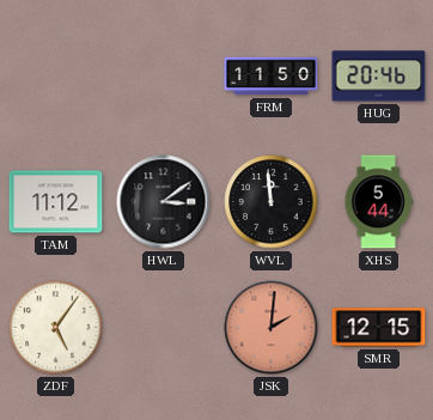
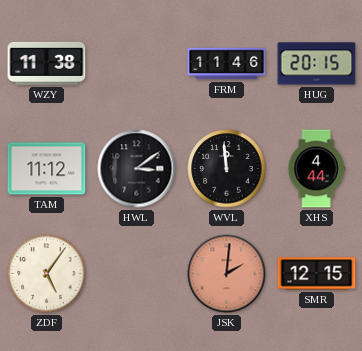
WZY: none -> 11:38 (47, 63)
FRM: 11:50 -> 11:46 (227, 64)
HUG: 20:46 -> 20:15 (317, 64)
XHS: 5:44 -> 4:44 (316, 169)
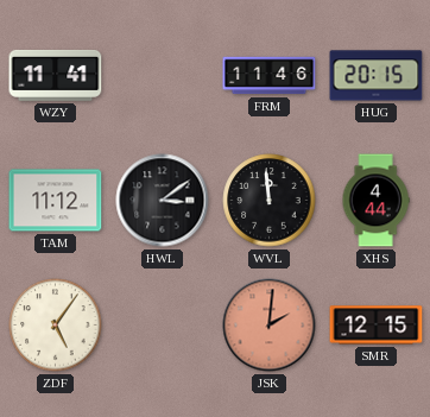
WZY: 11:38 -> 11:41 (56, 75)
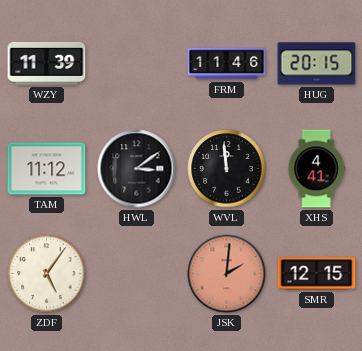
WZY: 11:41 -> 11:39 (47, 63)
XHS: 4:44 -> 4:41 (316, 169)
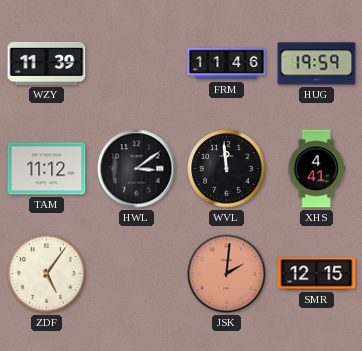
HUG: 20:15 -> 19:59 (317, 64)
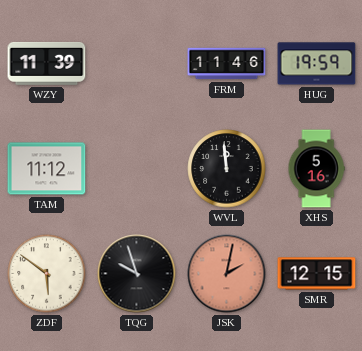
HWL: 3:09 -> none (137, 169)
XHS: 4:41 -> 5:16 (316, 169)
ZDF: 5:06 -> 5:51 (47, 274)
TQG: none -> 9:57 (137, 274)
JSK: 2:01 -> 2:02 (227, 274)
